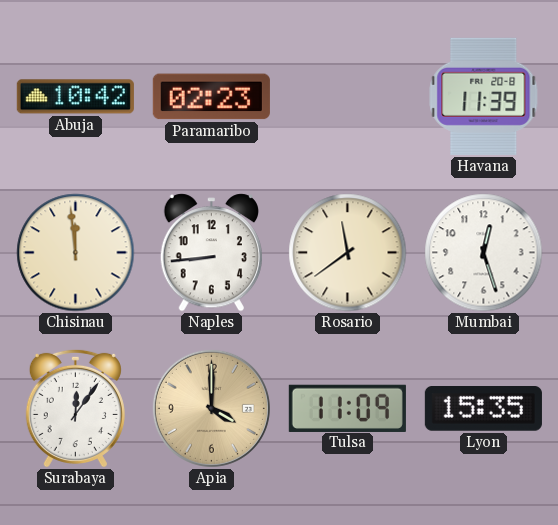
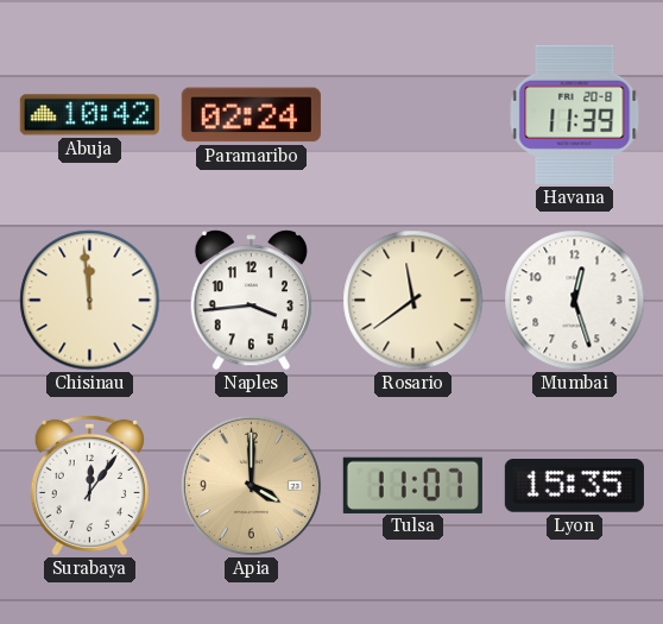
Paramaribo: 02:23 -> 02:24 (251, 115)
Naples: 8:44 -> 3:44 (251, 301)
Tulsa: 11:09 -> 11:07 (412, 485)
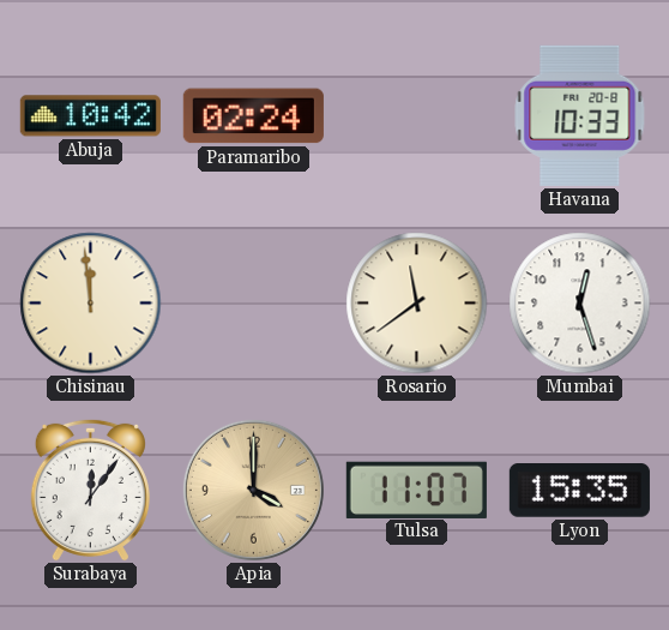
Havana: 11:39 -> 10:33 (580, 115)
Naples: 3:44 -> none (251, 301)
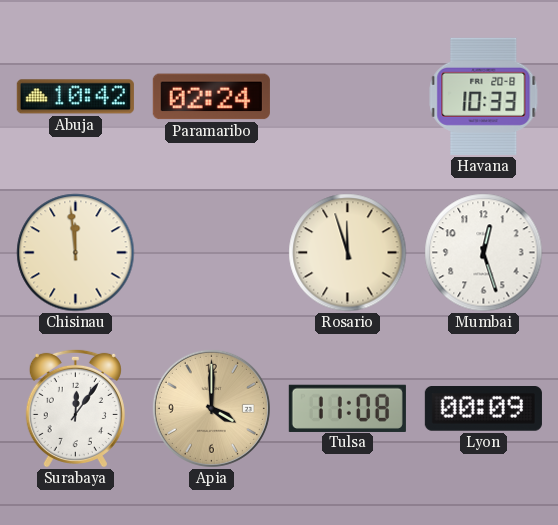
Rosario: 11:39 -> 11:57 (348, 253)
Tulsa: 11:07 -> 11:08 (347, 408)
Lyon: 15:35 -> 00:09 (483, 409)
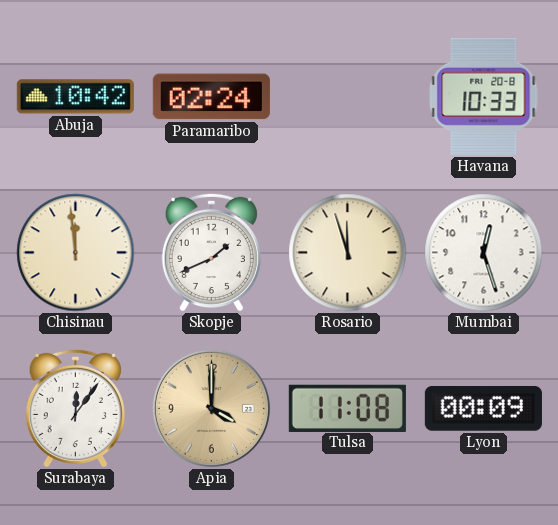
Skopje: none -> 1:41 (211, 252)
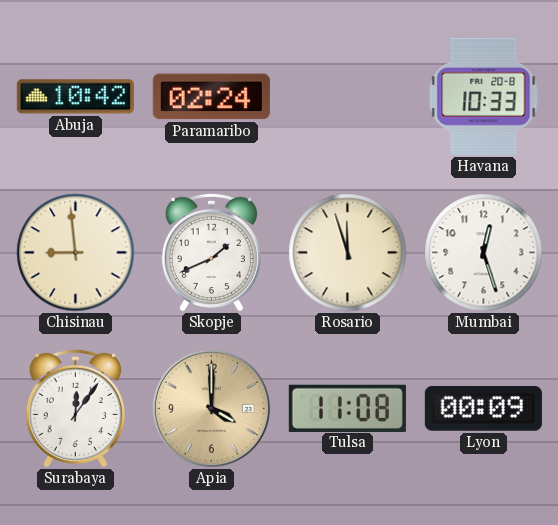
Chisinau: 11:59 -> 8:59 (76, 253)
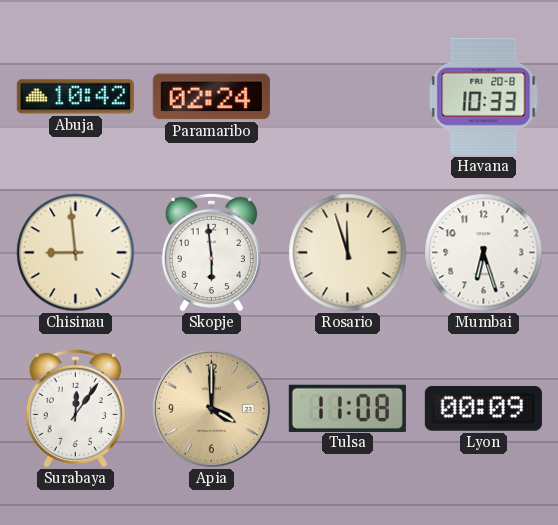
Skopje: 1:41 -> 5:59 (211, 252)
Mumbai: 12:27 -> 6:27 (484, 253)
